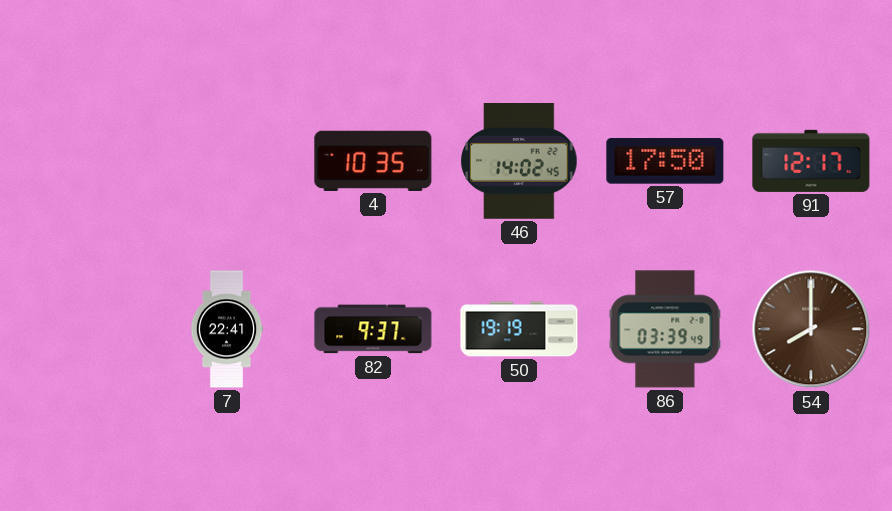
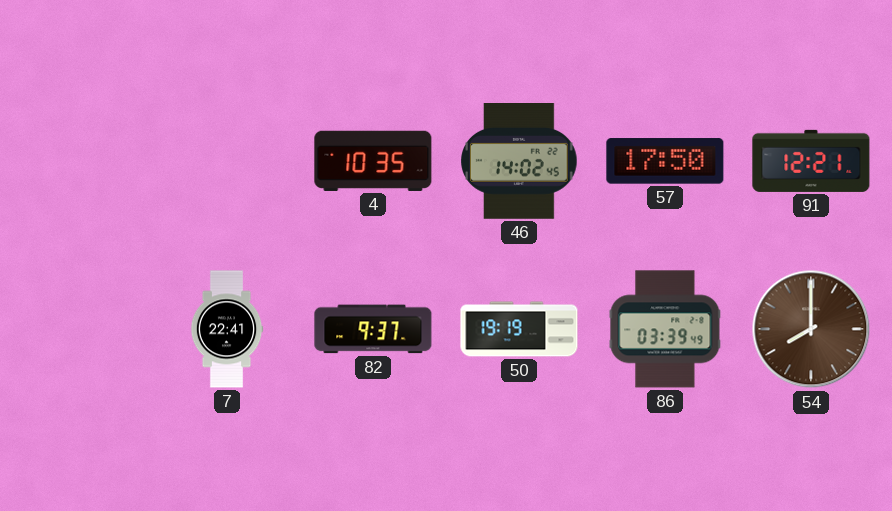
91: 12:17 -> 12:21 (811, 161)
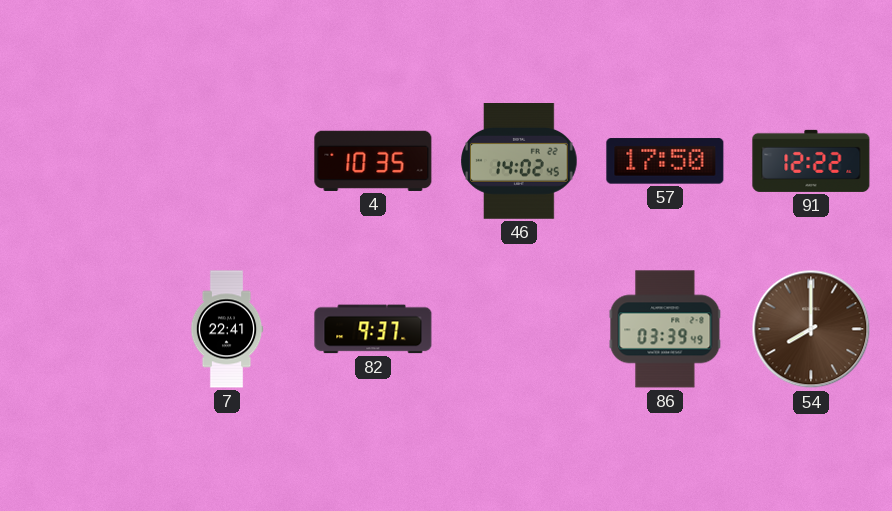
91: 12:21 -> 12:22 (811, 161)
50: 19:19 -> none (519, 329)
